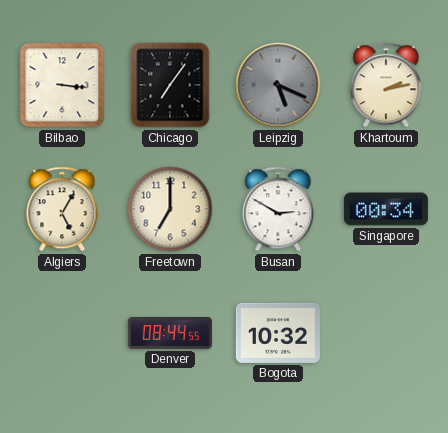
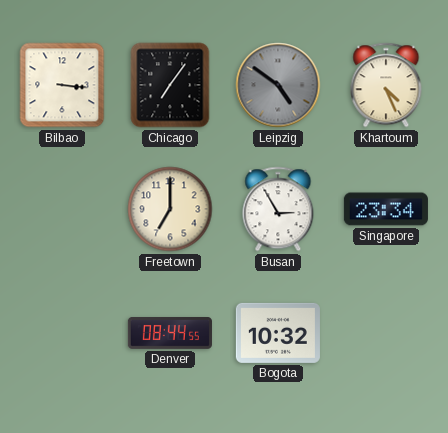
Leipzig: 5:19 -> 4:51 (278, 85)
Khartoum: 2:13 -> 4:26 (386, 85)
Algiers: 5:05 -> none (62, 209)
Busan: 2:50 -> 2:55 (278, 209)
Singapore: 00:34 -> 23:34 (386, 209)
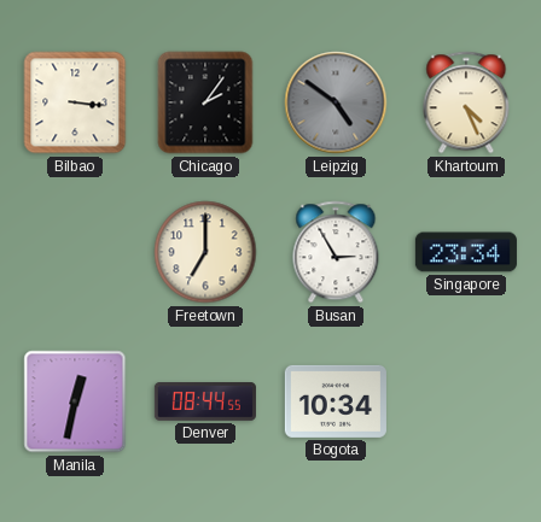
Chicago: 7:06 -> 2:06 (205, 102)
Manila: none -> 12:32 (75, 401)
Bogota: 10:32 -> 10:34 (336, 401)
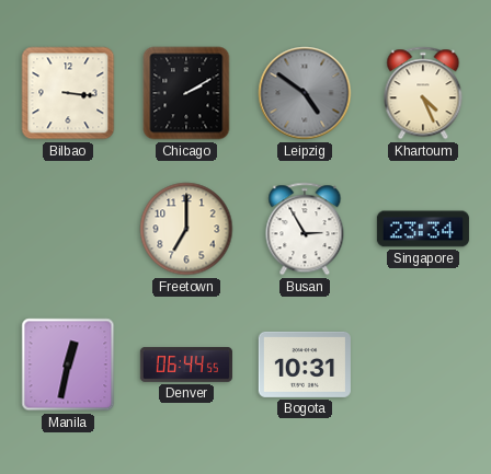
Chicago: 2:06 -> 2:10 (186, 93)
Denver: 08:44 -> 06:44 (186, 366)
Bogota: 10:34 -> 10:31 (305, 365)
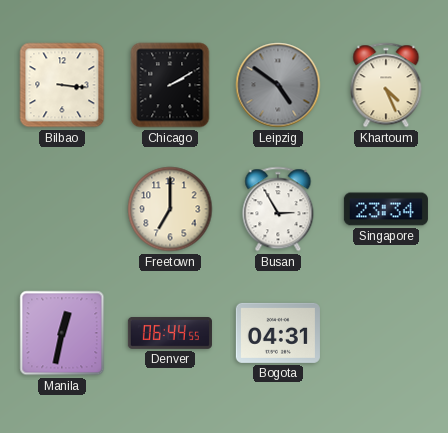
Bogota: 10:31 -> 04:31 (278, 333)
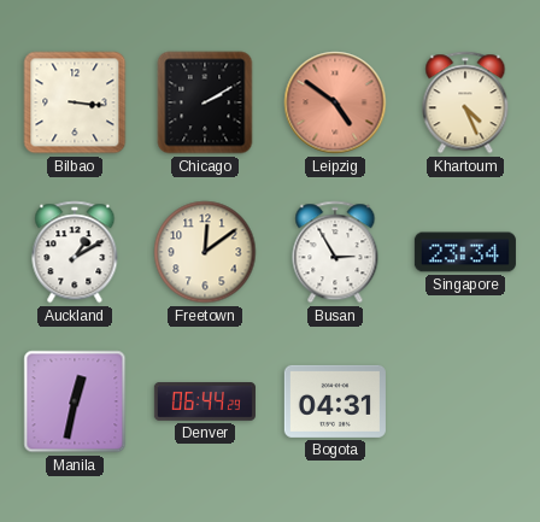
Leipzig dial: grey -> salmon (335, 102)
Auckland: none -> 1:10 (75, 252)
Freetown: 7:00 -> 12:09 (205, 252)
Denver: 06:44:55 -> 06:44:29 (205, 403)
